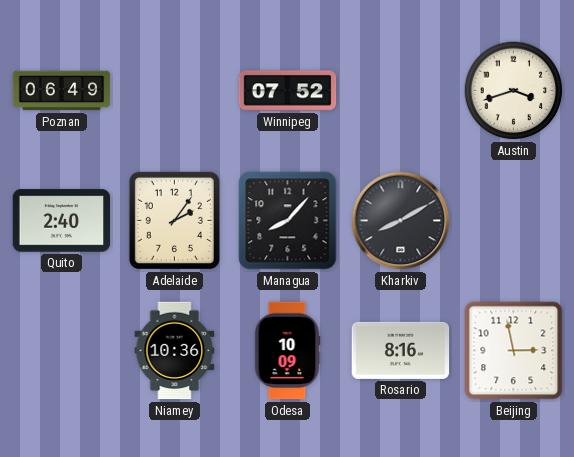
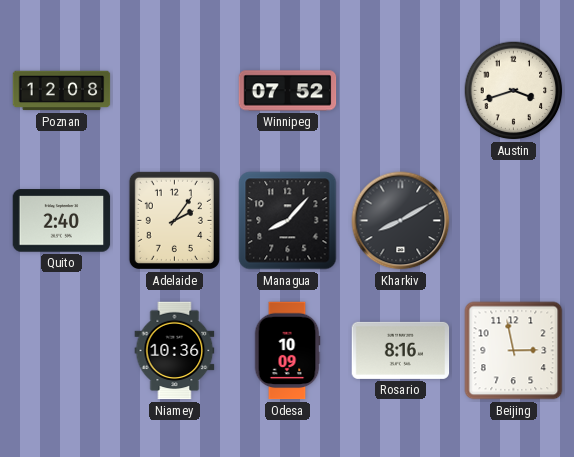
Poznan: 06:49 -> 12:08 (62, 91)
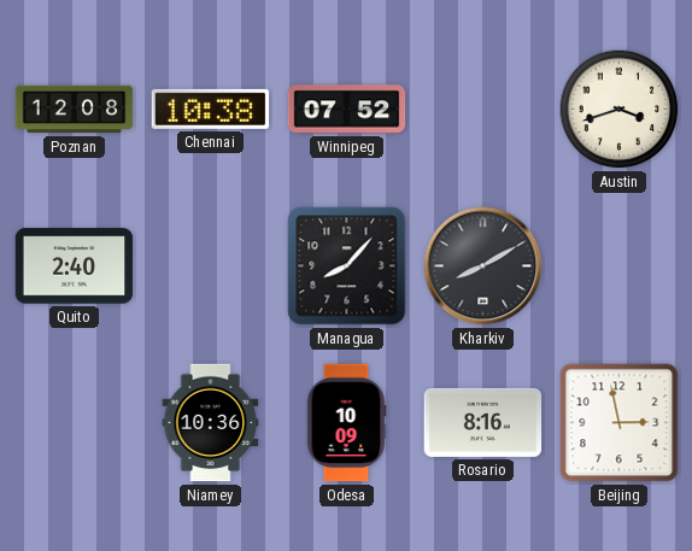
Chennai: none -> 10:38 (211, 109)
Adelaide: 2:06 -> none (174, 220)
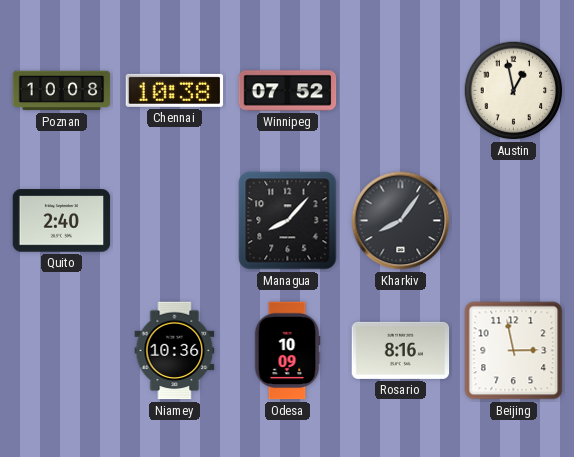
Poznan: 12:08 -> 10:08 (62, 91)
Austin: 3:42 -> 12:58 (514, 91)
Kharkiv: 8:10 -> 8:06 (401, 221)
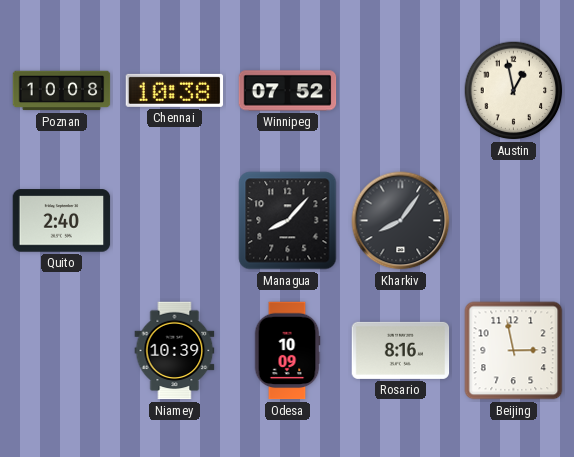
Niamey: 10:36 -> 10:39 (175, 351)
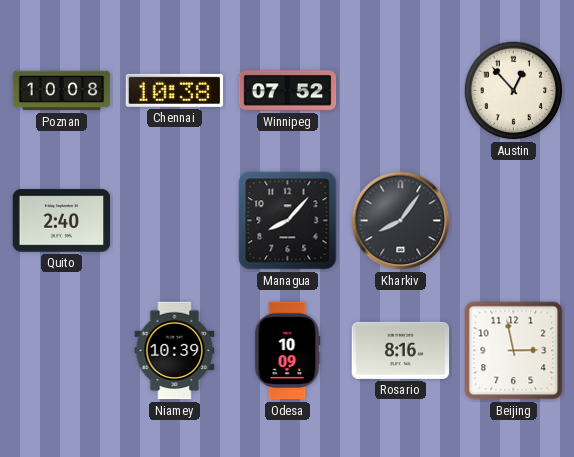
Austin: 12:58 -> 12:53 (514, 91)
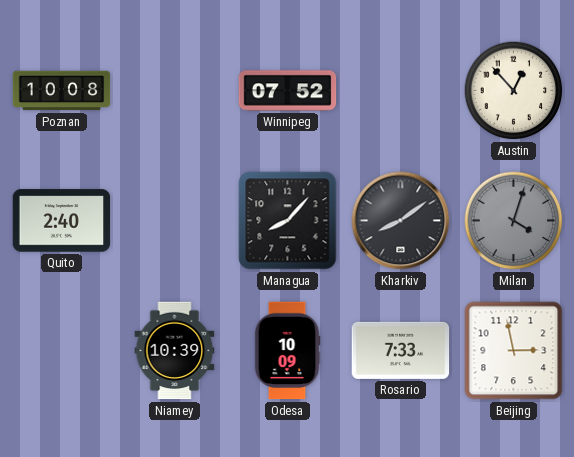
Chennai: 10:38 -> none (175, 90)
Kharkiv: 8:06 -> 8:09 (401, 221)
Milan: none -> 4:03 (514, 221)
Rosario: 8:16 -> 7:33 (401, 350)
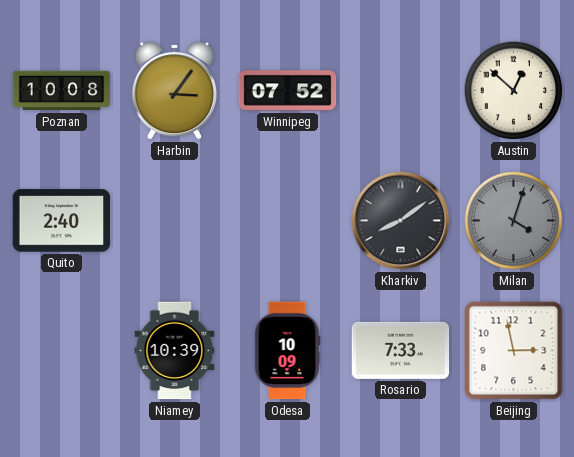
Harbin: none -> 3:06 (175, 90)
Austin: 12:53 -> 12:52 (514, 91)
Managua: 8:07 -> none (288, 221)
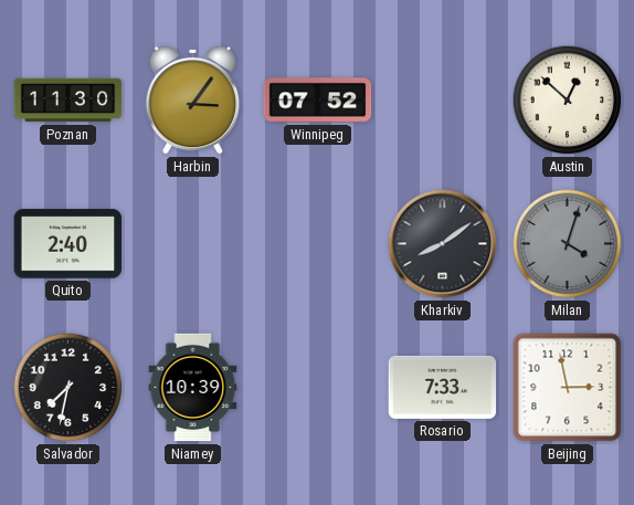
Poznan: 10:08 -> 11:30 (68, 101)
Salvador: none -> 7:32 (68, 388)
Odesa: 10:09 -> none (287, 351)
